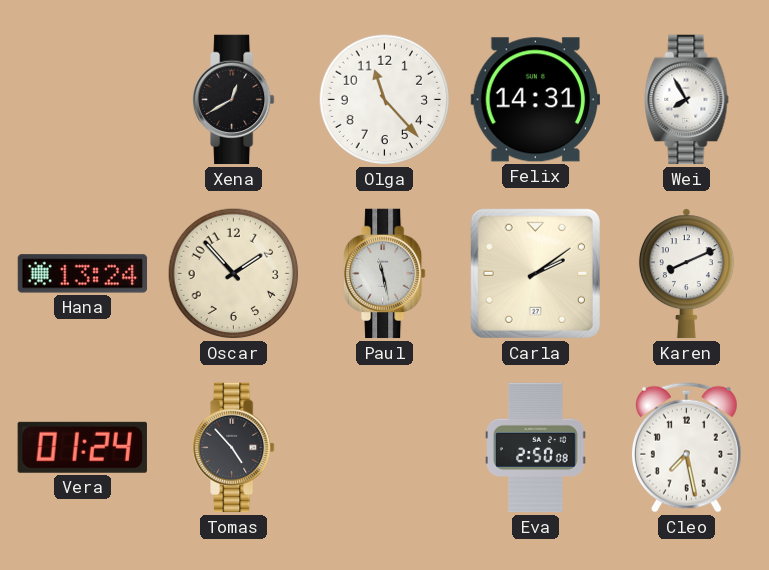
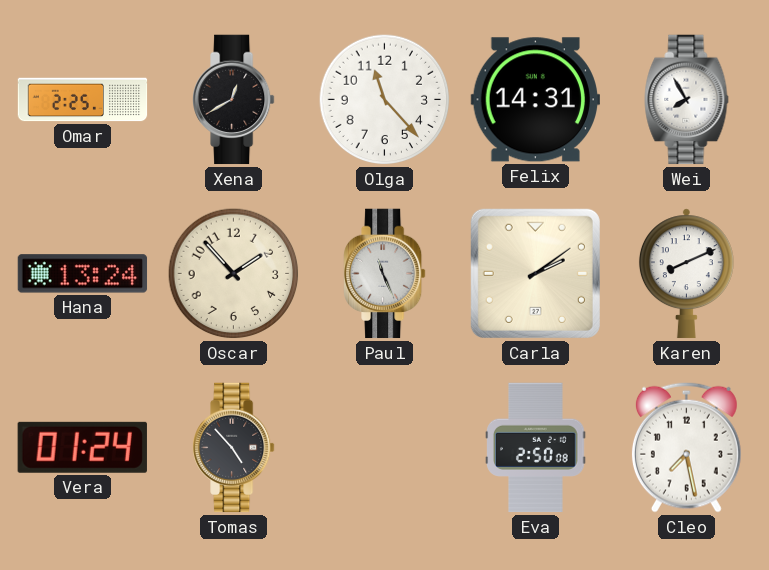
Omar: none -> 2:25 (83, 100)
Paul: 11:28 -> 11:26 (385, 274)
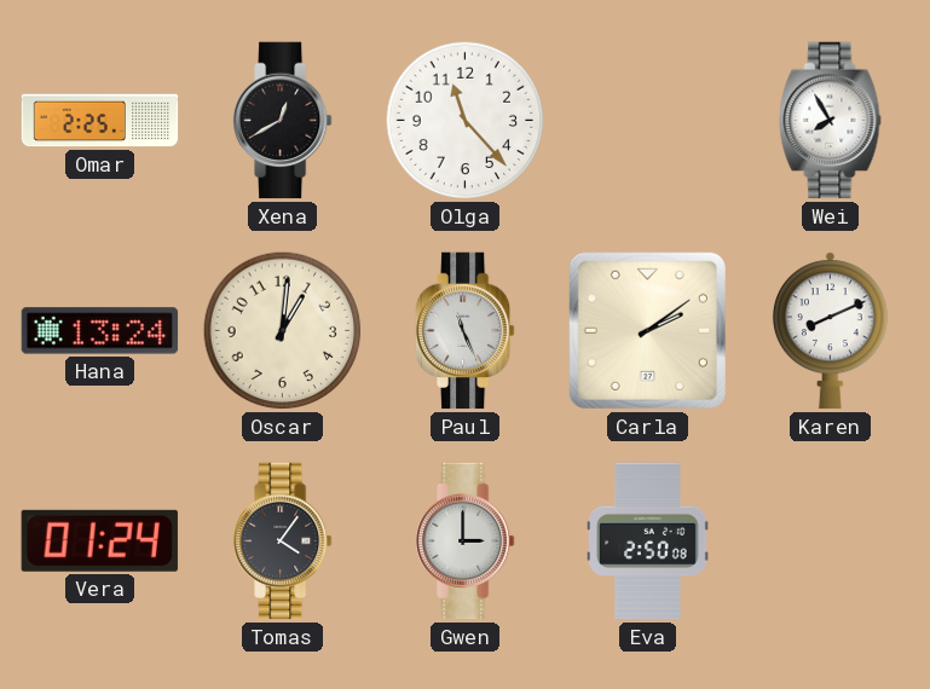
Felix: 14:31 -> none (535, 100)
Oscar: 1:53 -> 1:01 (283, 331)
Tomas: 4:53 -> 4:06 (283, 542)
Gwen: none -> 3:00 (466, 542)
Cleo: 7:28 -> none (686, 447)
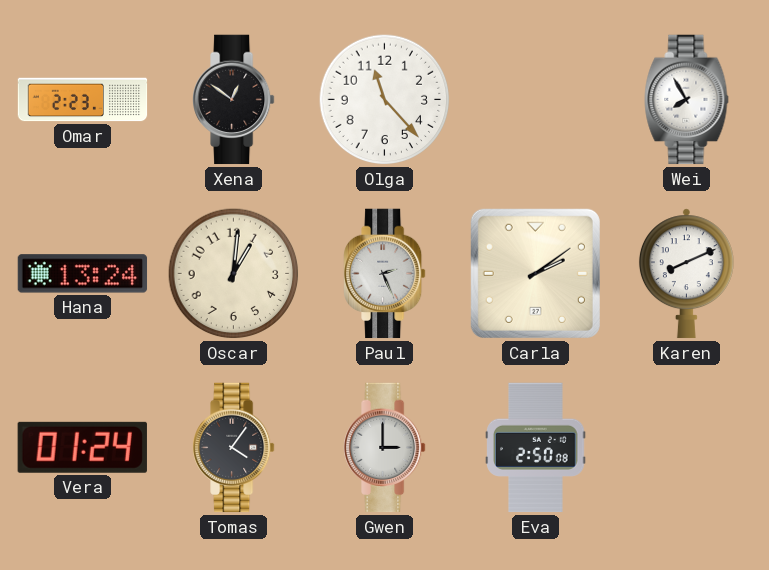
Omar: 2:25 -> 2:23 (83, 100)
Xena: 12:40 -> 12:51 (234, 100)
Paul: 11:26 -> 2:26 (385, 274)
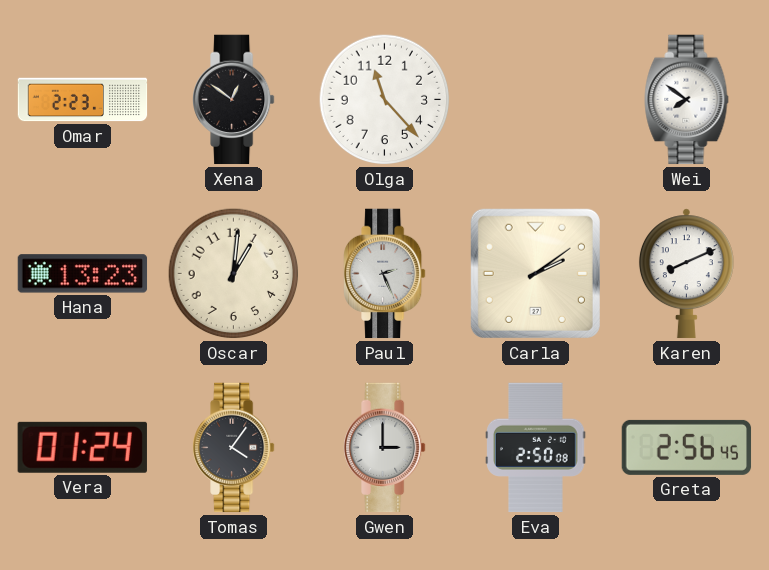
Wei: 7:55 -> 7:51 (687, 100)
Hana: 13:24 -> 13:23 (83, 274)
Greta: none -> 2:56 (687, 447)
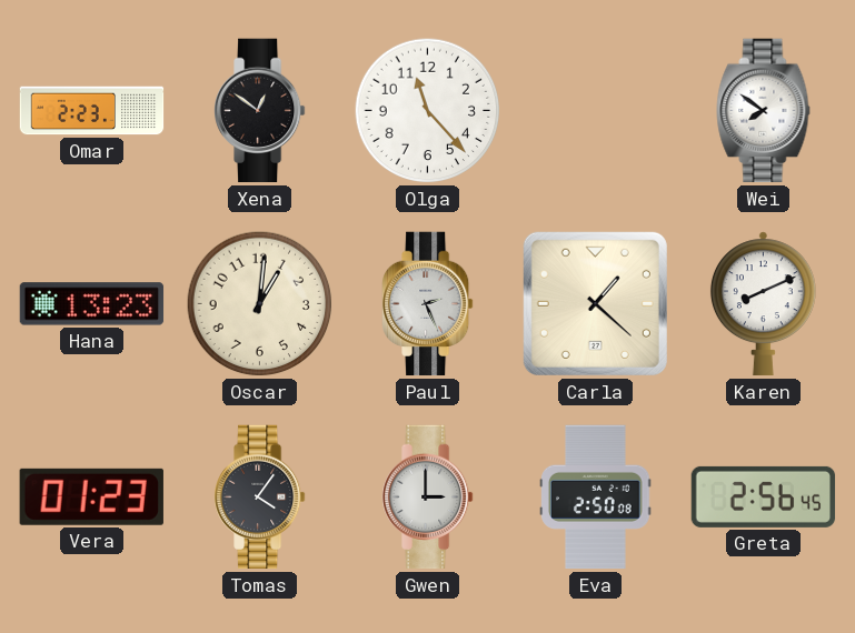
Carla: 2:09 -> 1:22 (595, 303)
Vera: 01:24 -> 01:23 (91, 496)
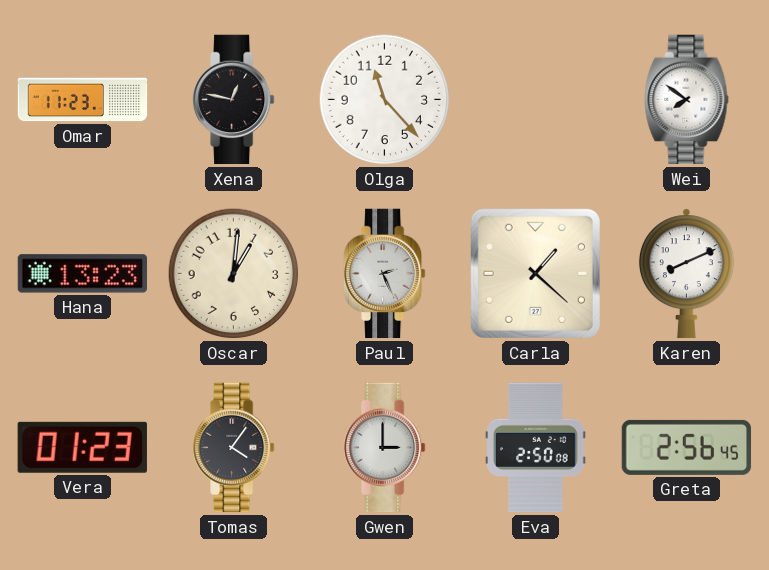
Omar: 2:23 -> 11:23 (83, 100)
Xena: 12:51 -> 12:47 (234, 100)
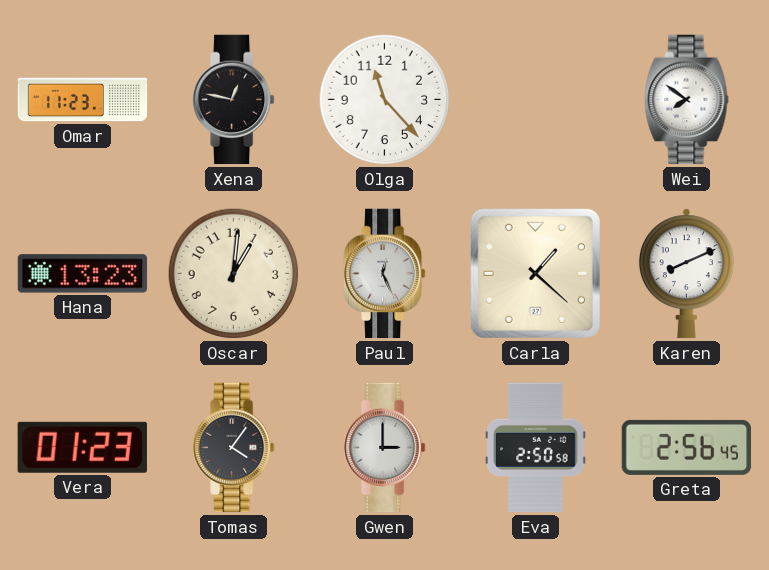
Paul: 2:26 -> 12:26 (385, 274)
Eva: 2:50:08 -> 2:50:58 (536, 448)
